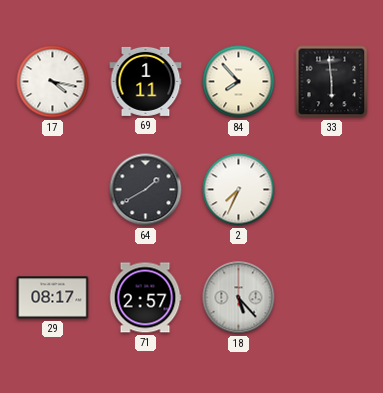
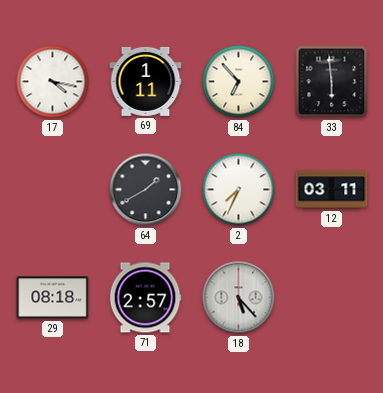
84: 7:53 -> 6:53 (239, 82)
12: none -> 03:11 (332, 190)
29: 08:17 -> 08:18 (53, 298)
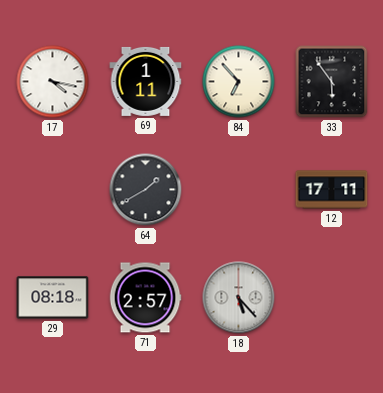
33: 5:59 -> 5:54 (332, 82)
2: 7:34 -> none (239, 190)
12: 03:11 -> 17:11 (332, 190)
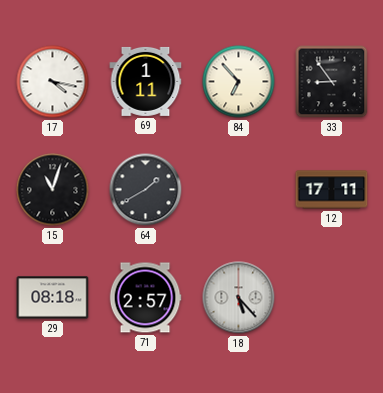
33: 5:54 -> 8:54 (332, 82)
15: none -> 11:03 (53, 190)
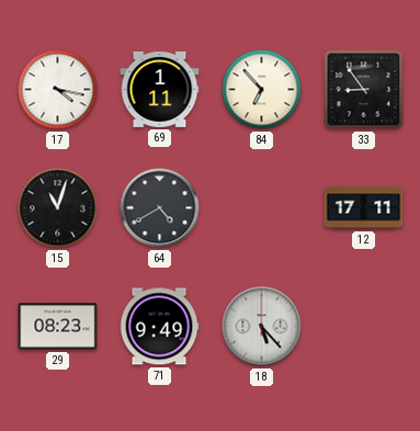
64: 1:40 -> 4:40 (160, 208)
29: 08:18 -> 08:23 (58, 327)
71: 2:57 -> 9:49 (159, 327)
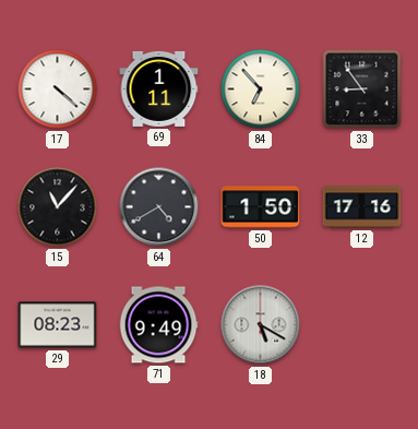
17: 4:17 -> 4:22 (58, 90)
15: 11:03 -> 11:07 (58, 207)
50: none -> 1:50 (261, 207)
12: 17:11 -> 17:16 (362, 207)
18: 5:23 -> 5:20 (261, 325)
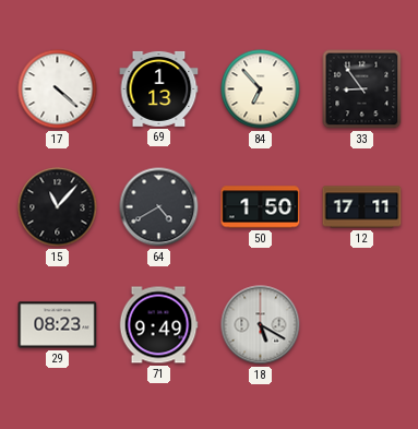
69: 1:11 -> 1:13 (159, 88)
12: 17:16 -> 17:11 (362, 207)
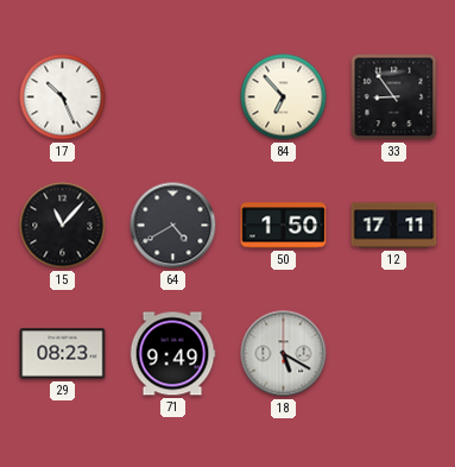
17: 4:22 -> 10:26 (63, 97)
69: 1:13 -> none (159, 88)
